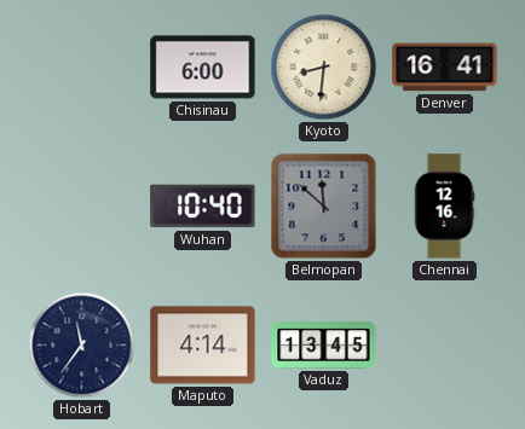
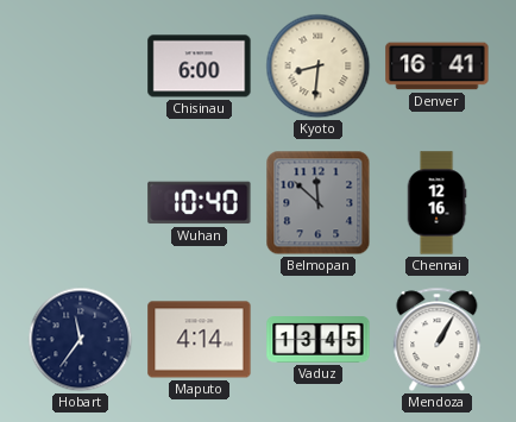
Mendoza: none -> 1:05 (438, 340)
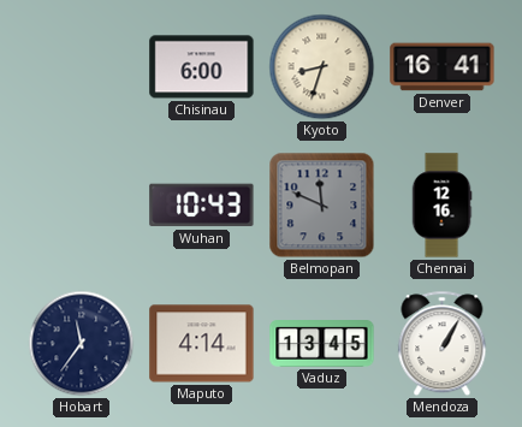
Kyoto: 8:31 -> 8:33 (322, 67)
Wuhan: 10:40 -> 10:43 (202, 206)
Belmopan: 11:52 -> 11:49 (322, 206)
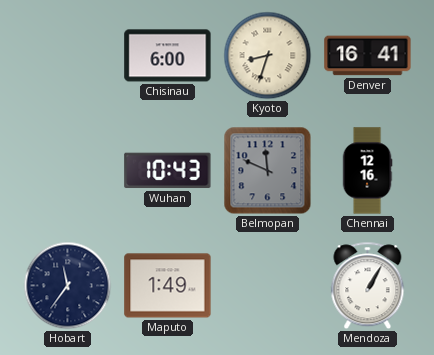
Maputo: 4:14 -> 1:49 (168, 286)
Vaduz: 13:45 -> none (322, 344)
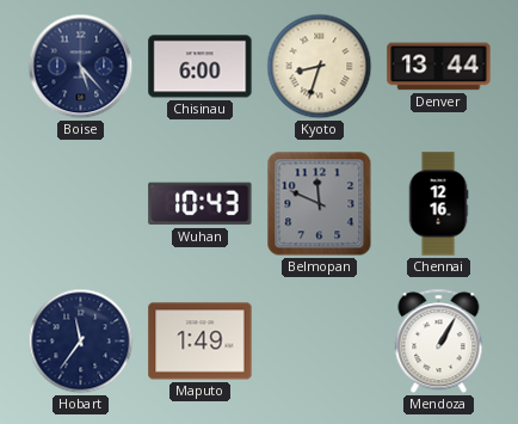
Boise: none -> 5:23 (81, 67)
Denver: 16:41 -> 13:44 (439, 67)
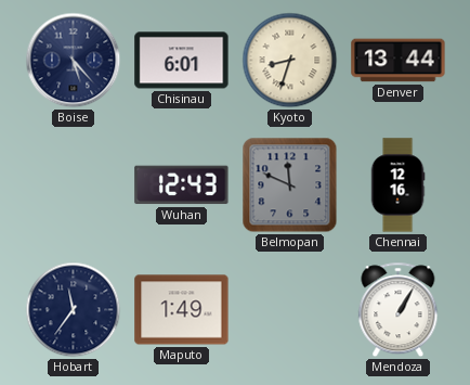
Chisinau: 6:00 -> 6:01 (182, 61)
Wuhan: 10:43 -> 12:43 (182, 185)
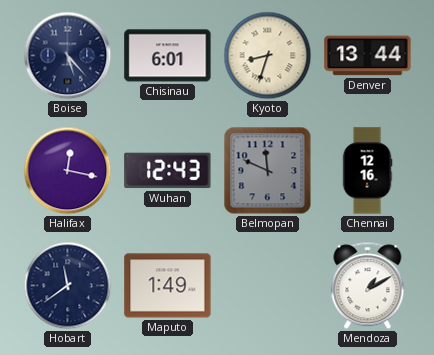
Halifax: none -> 12:17 (68, 171)
Hobart: 11:36 -> 11:39 (68, 286)
Mendoza: 1:05 -> 1:10 (368, 286)
